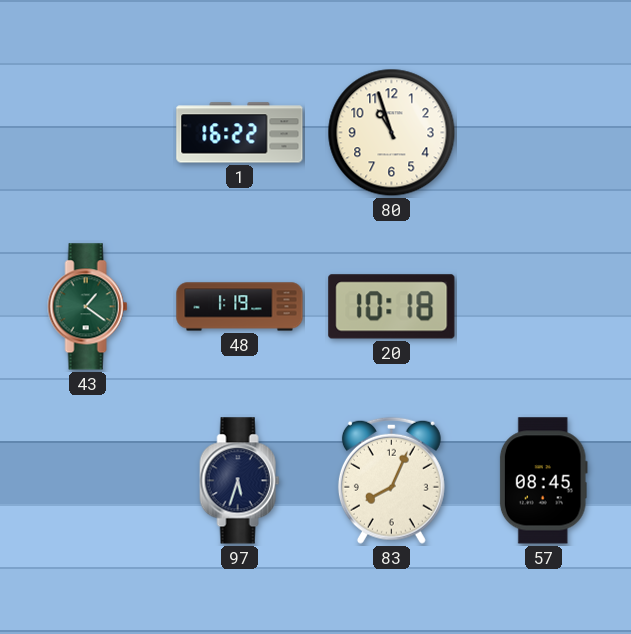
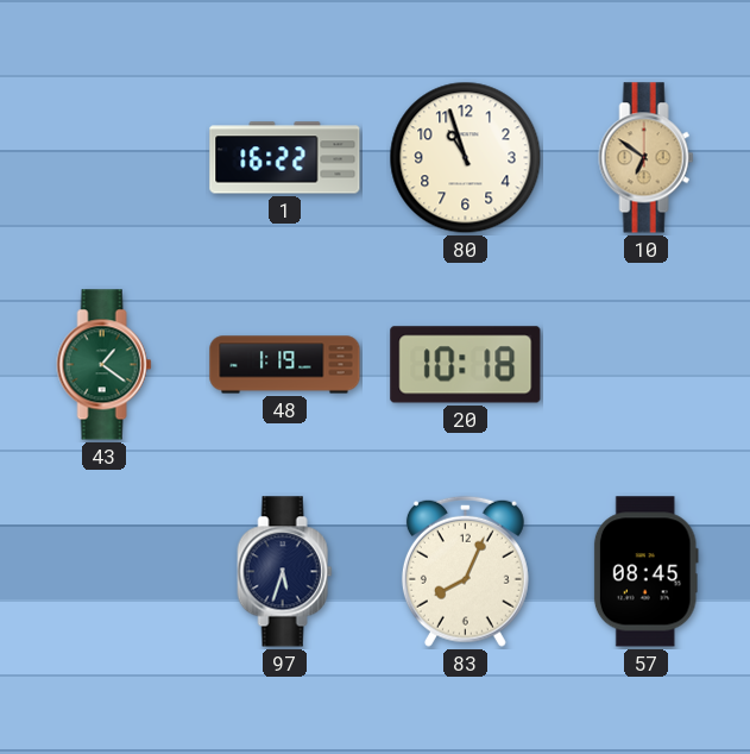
10: none -> 6:51 (647, 158)
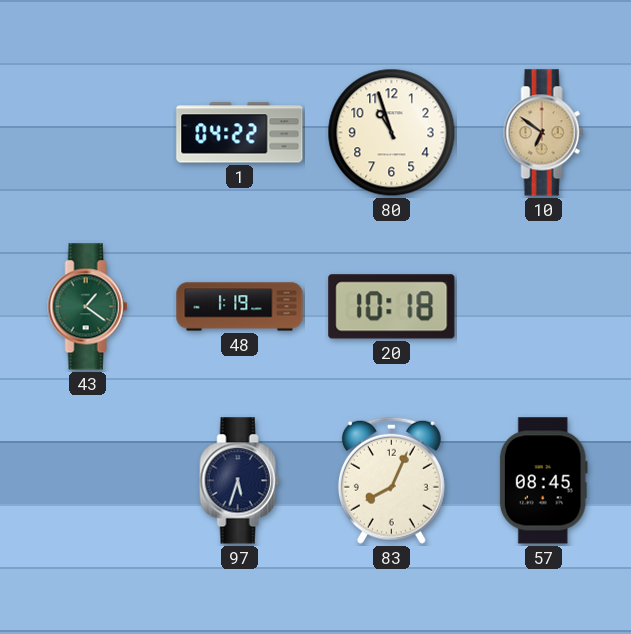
1: 16:22 -> 04:22 (240, 133)
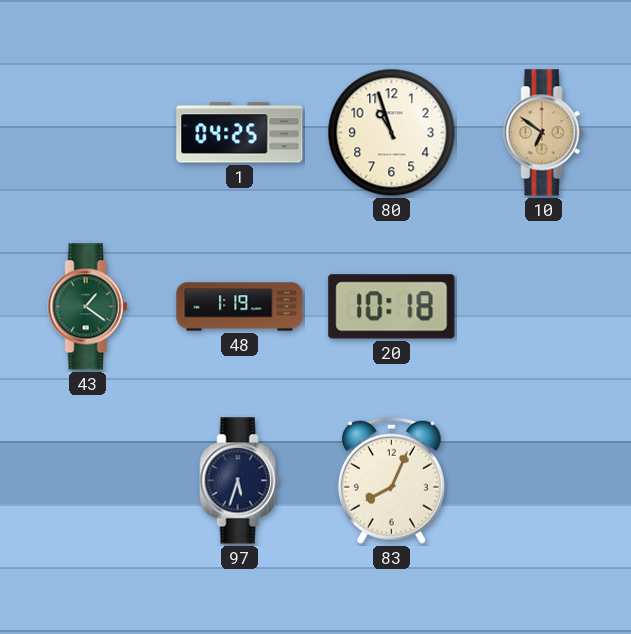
1: 04:22 -> 04:25 (240, 133)
57: 08:45 -> none (543, 481)
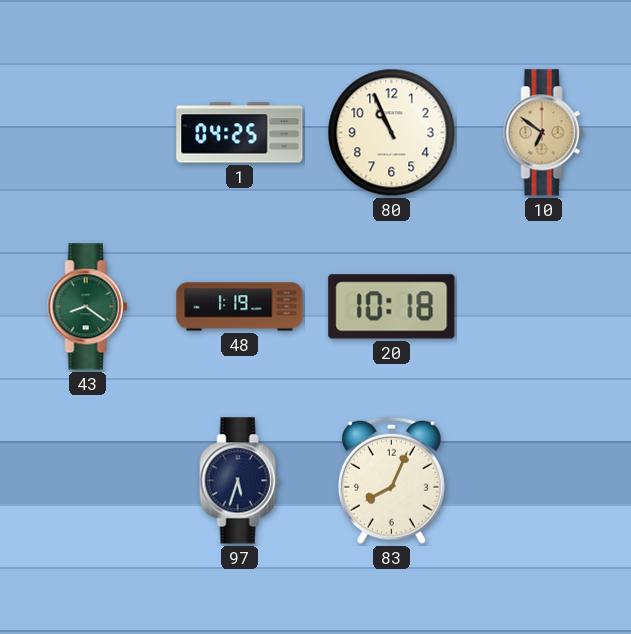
80: 10:57 -> 10:56 (392, 133)
43: 1:21 -> 8:21 (88, 307)
